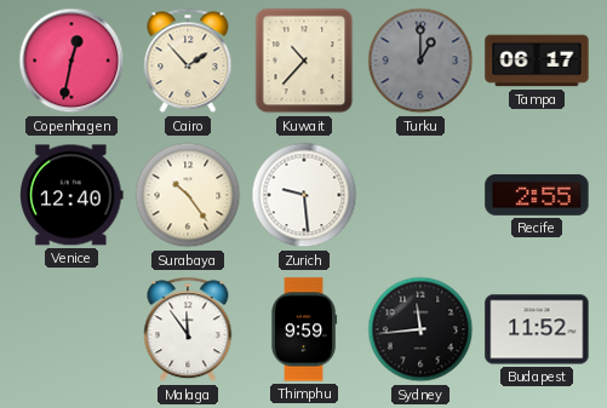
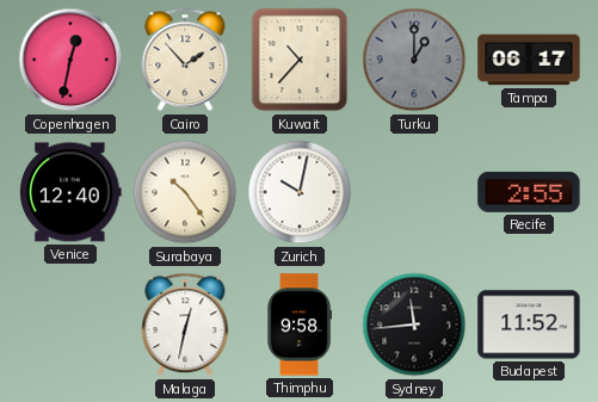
Zurich: 9:29 -> 10:02 (300, 192)
Malaga: 11:54 -> 12:32 (185, 324)
Thimphu: 9:59 -> 9:58 (301, 324)
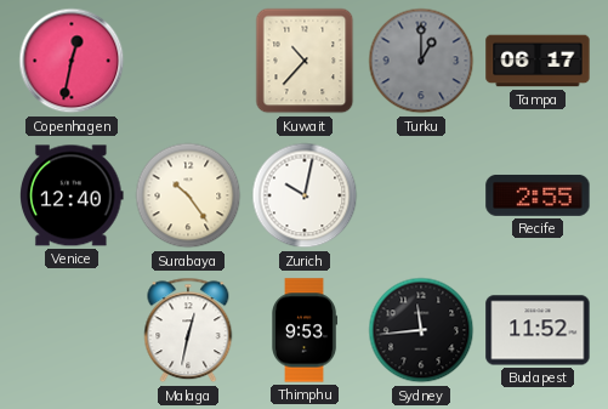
Cairo: 1:53 -> none (185, 60)
Thimphu: 9:58 -> 9:53 (306, 330)
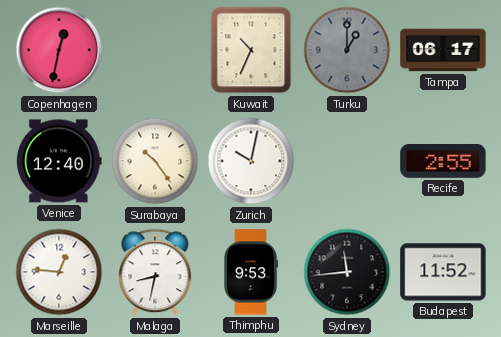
Kuwait: 10:37 -> 10:34 (251, 50)
Marseille: none -> 12:46 (59, 272)
Malaga: 12:32 -> 8:32 (155, 272)
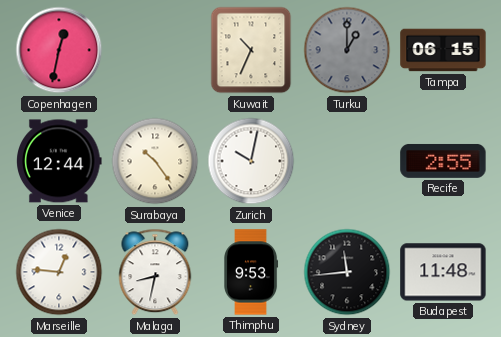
Tampa: 06:17 -> 06:15 (443, 50)
Venice: 12:40 -> 12:44 (60, 161)
Budapest: 11:52 -> 11:48 (443, 272)
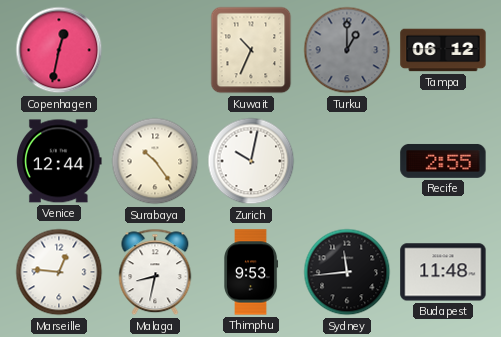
Tampa: 06:15 -> 06:12 (443, 50)
